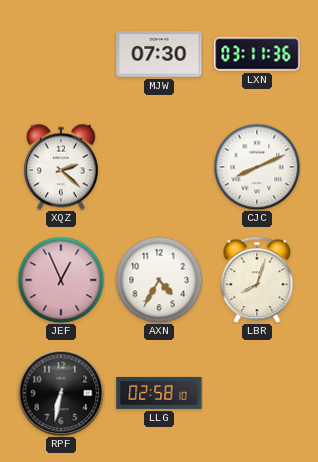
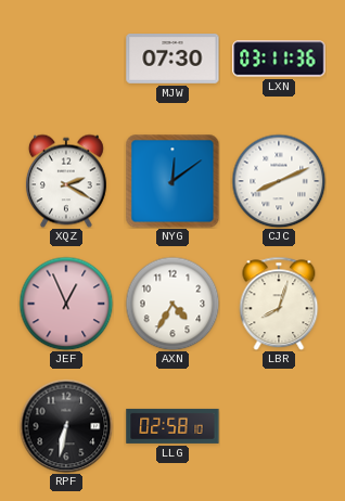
XQZ: 2:22 -> 2:20 (66, 181)
NYG: none -> 12:09 (173, 181)
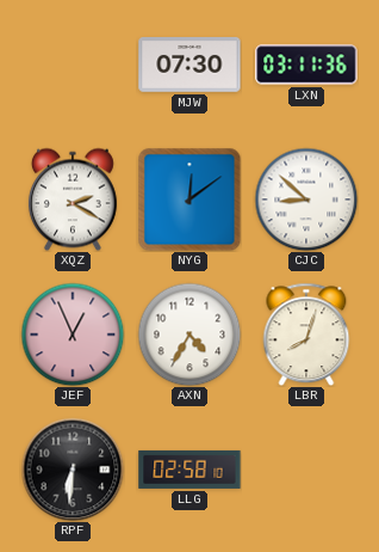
CJC: 8:11 -> 8:52 (306, 200)
RPF: 6:32 -> 6:31 (73, 470)
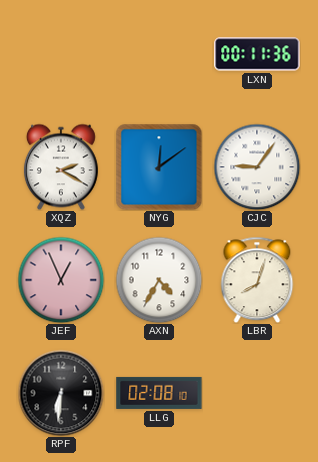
MJW: 07:30 -> none (189, 66)
LXN: 03:11 -> 00:11 (257, 54)
CJC: 8:52 -> 9:06 (257, 167)
LLG: 02:58 -> 02:08 (159, 393)
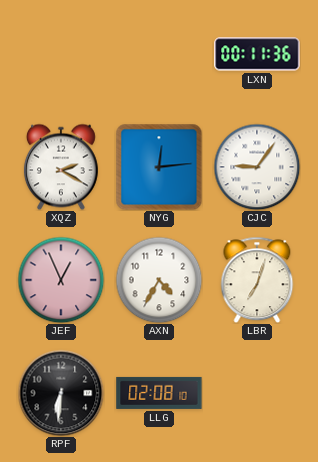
NYG: 12:09 -> 12:14 (159, 167)
LBR: 8:03 -> 7:03 (257, 280)
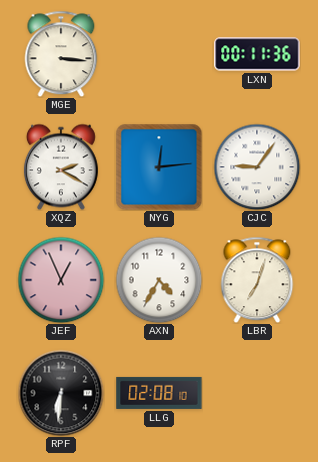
MGE: none -> 3:16 (61, 54)
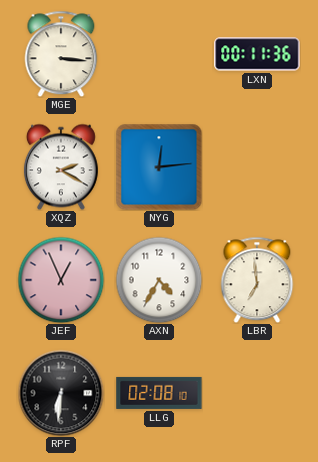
CJC: 9:06 -> none (257, 167)
LBR: 7:03 -> 6:59 (257, 280)
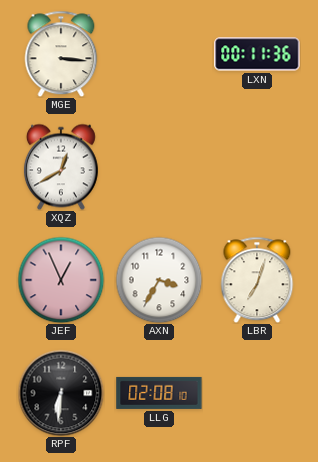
XQZ: 2:20 -> 12:40 (61, 167)
NYG: 12:14 -> none (159, 167)
AXN: 4:35 -> 3:35 (159, 280)
LBR: 6:59 -> 7:03 (257, 280)
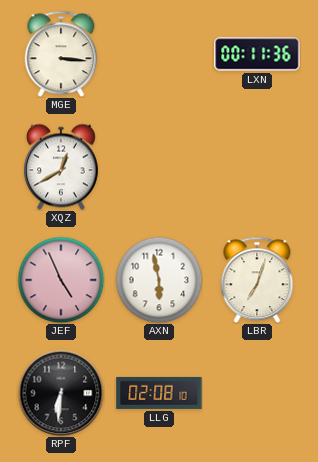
JEF: 12:56 -> 4:56 (61, 280)
AXN: 3:35 -> 5:58 (159, 280)
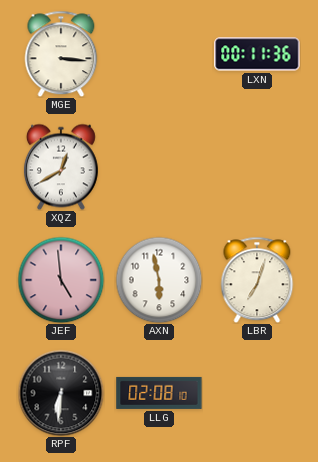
JEF: 4:56 -> 4:59 (61, 280)
